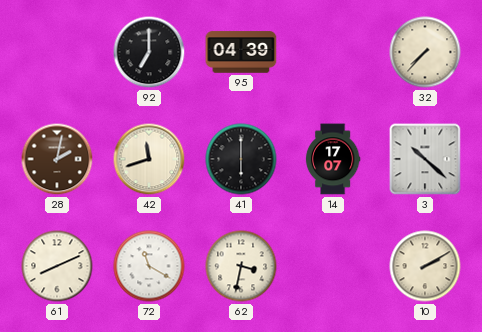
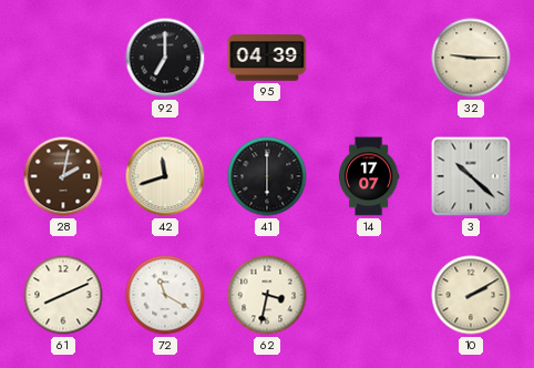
32: 7:37 -> 9:15 (471, 58)
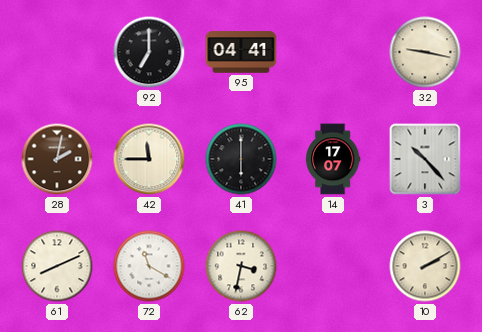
95: 04:39 -> 04:41 (241, 52)
32: 9:15 -> 9:17 (425, 52)
42: 11:42 -> 11:45 (149, 159)
3: 10:22 -> 10:23 (425, 159)
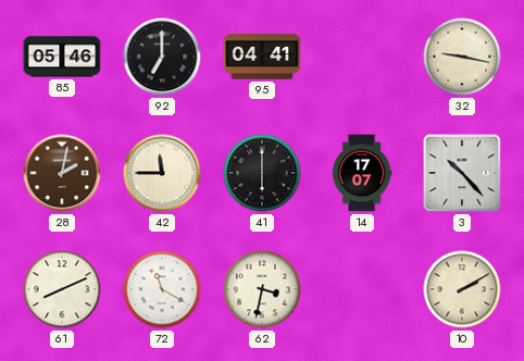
85: none -> 05:46 (62, 57)
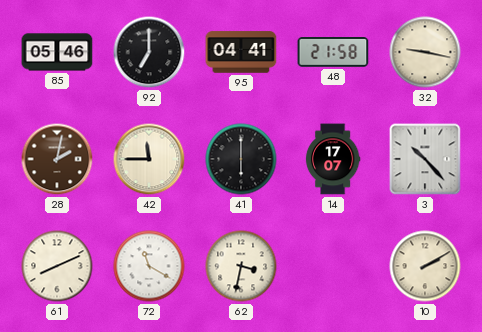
48: none -> 21:58 (333, 53)
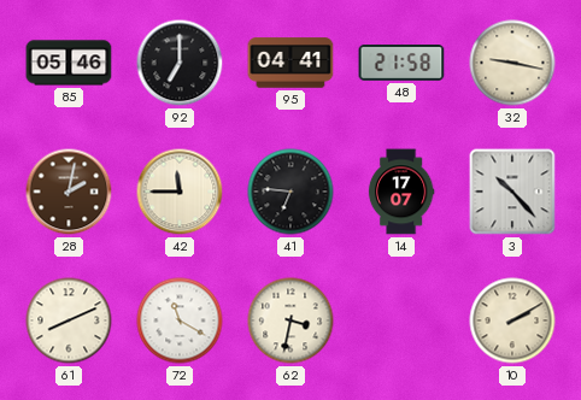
41: 6:00 -> 6:46 (290, 192)
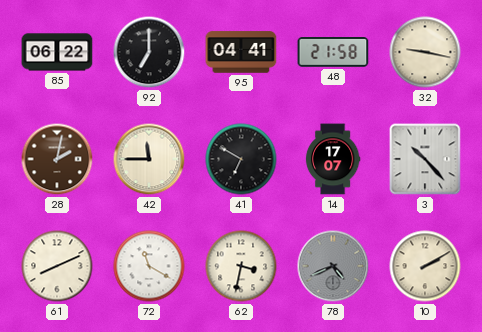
85: 05:46 -> 06:22 (57, 52)
41: 6:46 -> 6:50 (241, 159)
78: none -> 4:41 (333, 266)
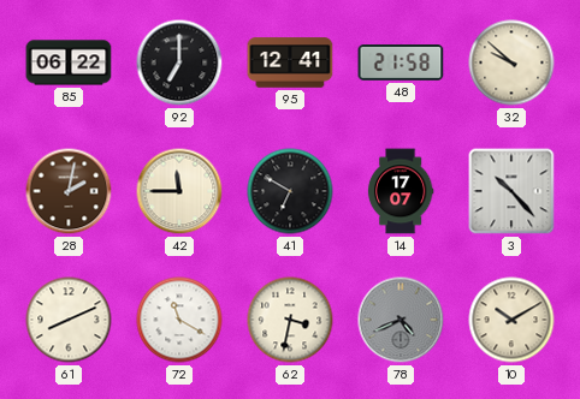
95: 04:41 -> 12:41 (290, 62)
32: 9:17 -> 9:52 (511, 62)
10: 2:10 -> 10:10 (511, 320)
